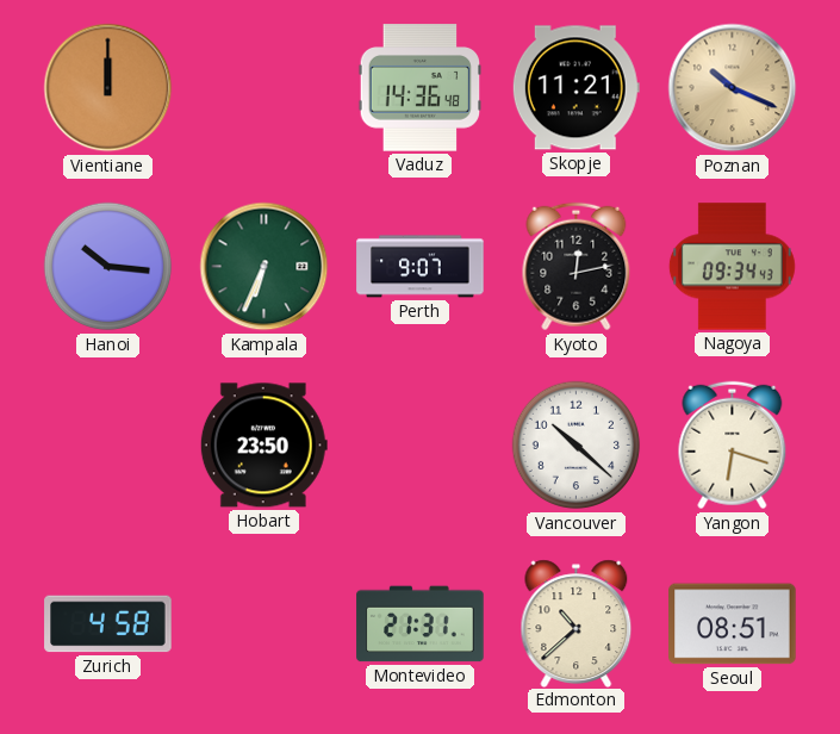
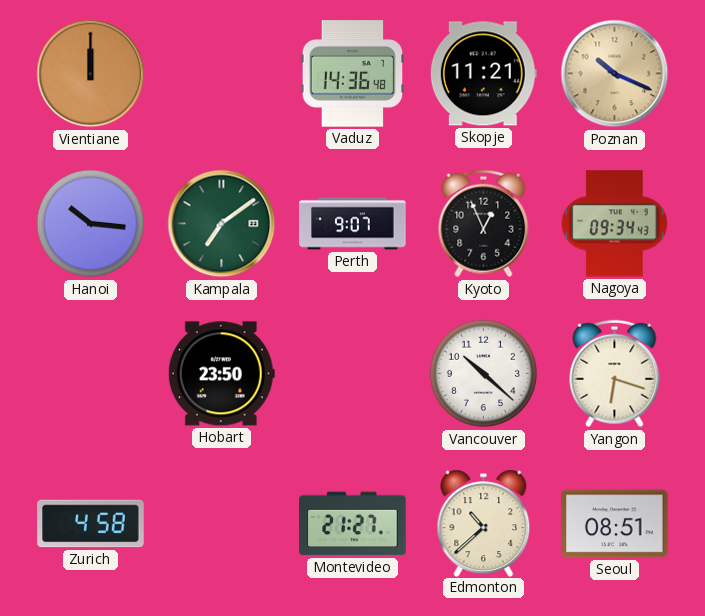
Kampala: 6:34 -> 7:09 (222, 224)
Kyoto: 12:13 -> 12:56 (484, 224)
Montevideo: 21:31 -> 21:27 (353, 524)
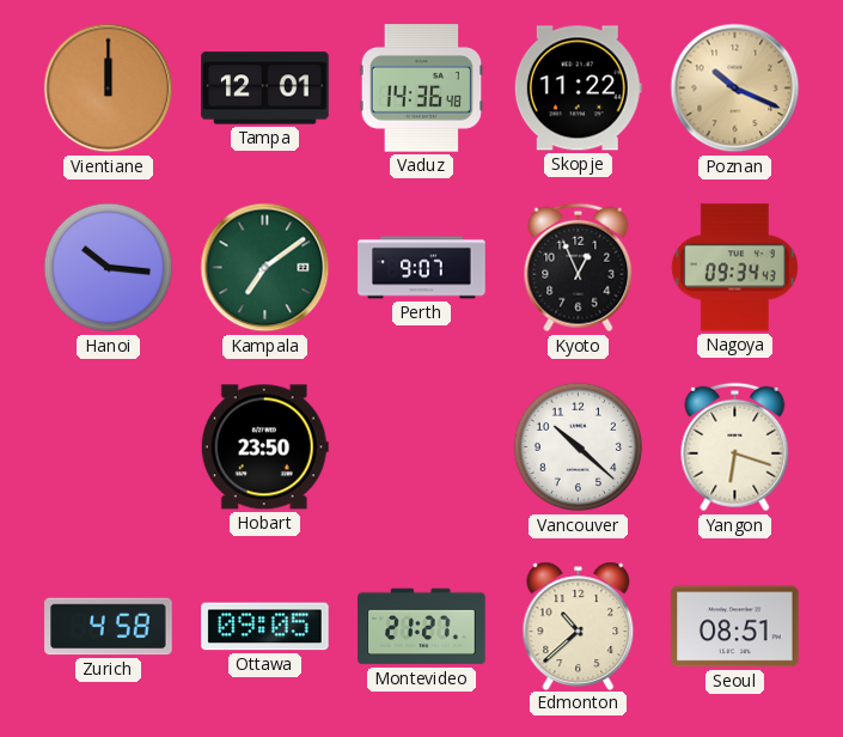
Tampa: none -> 12:01 (265, 89)
Skopje: 11:21 -> 11:22 (578, 89)
Ottawa: none -> 09:05 (265, 627)
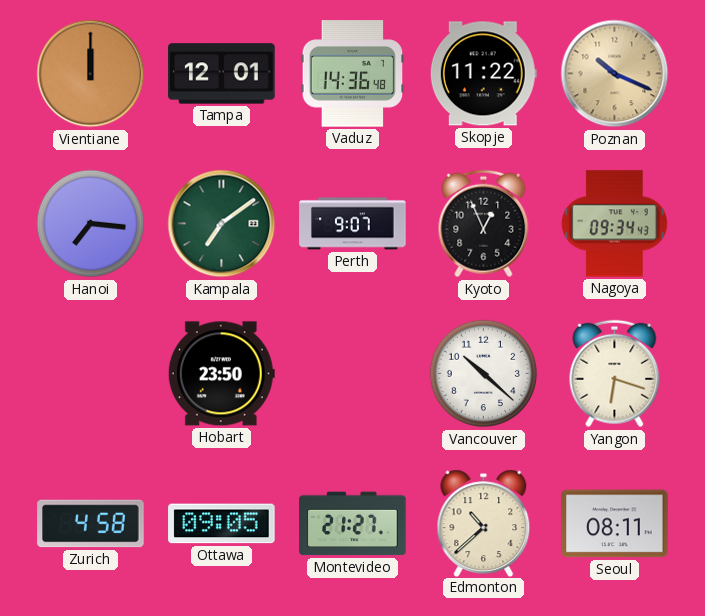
Hanoi: 10:16 -> 7:16 (91, 224)
Seoul: 08:51 -> 08:11 (615, 524)
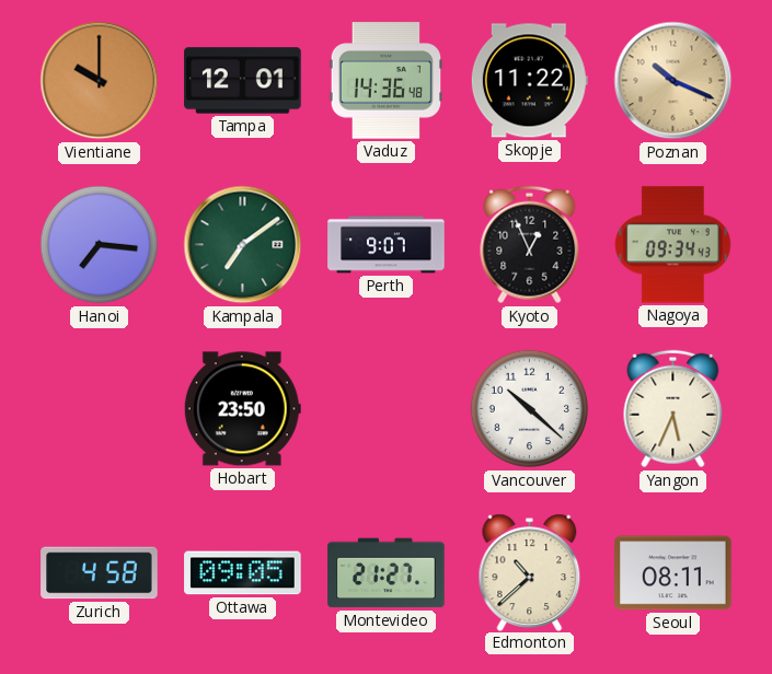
Vientiane: 12:00 -> 10:00 (100, 81)
Yangon: 6:18 -> 5:34 (673, 409)
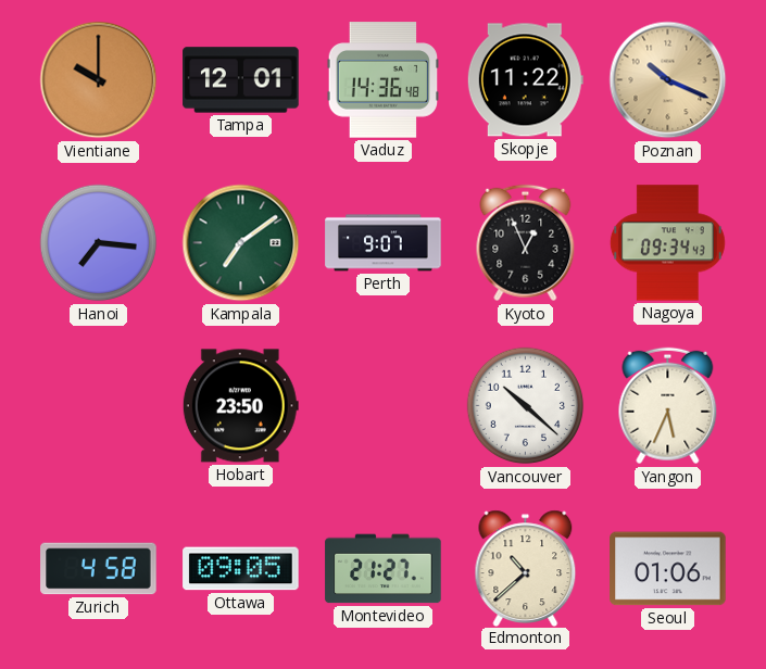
Seoul: 08:11 -> 01:06 (668, 569)
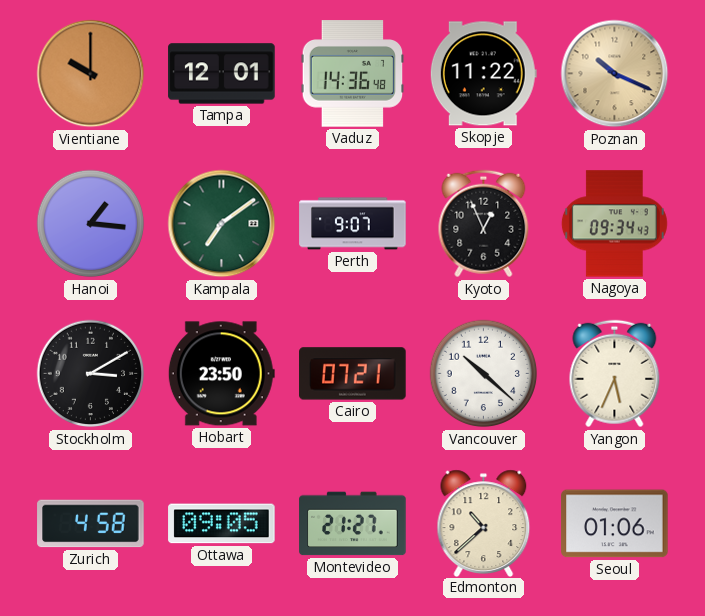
Hanoi: 7:16 -> 1:16 (91, 224)
Stockholm: none -> 3:10 (91, 374)
Cairo: none -> 07:21 (353, 374)
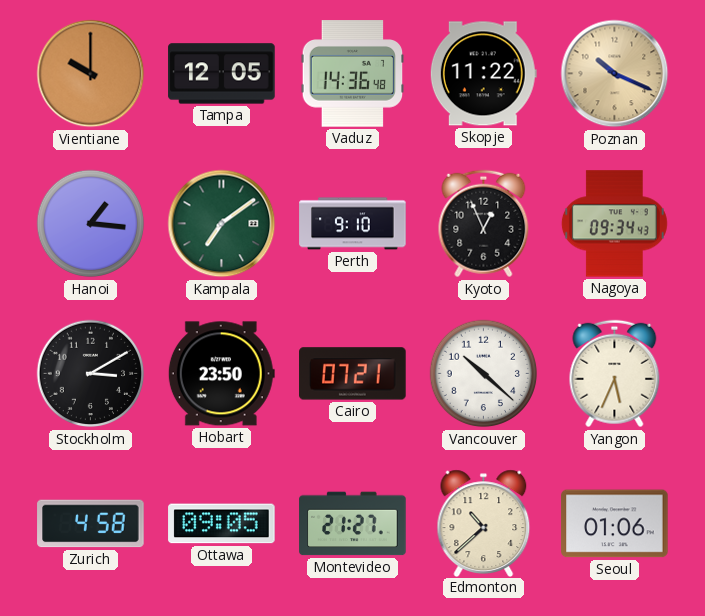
Tampa: 12:01 -> 12:05 (222, 74)
Perth: 9:07 -> 9:10 (353, 224)
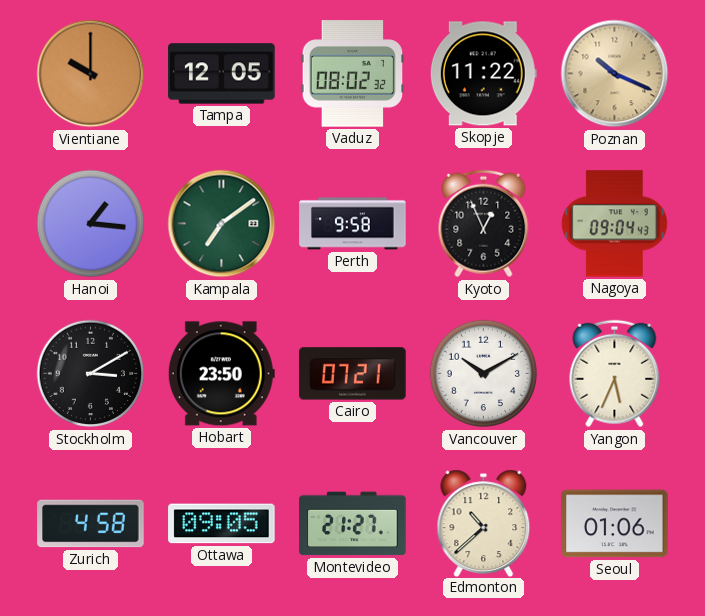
Vaduz: 14:36 -> 08:02 (353, 74)
Perth: 9:10 -> 9:58 (353, 224)
Nagoya: 09:34 -> 09:04 (614, 224)
Vancouver: 10:22 -> 10:10 (484, 374)
